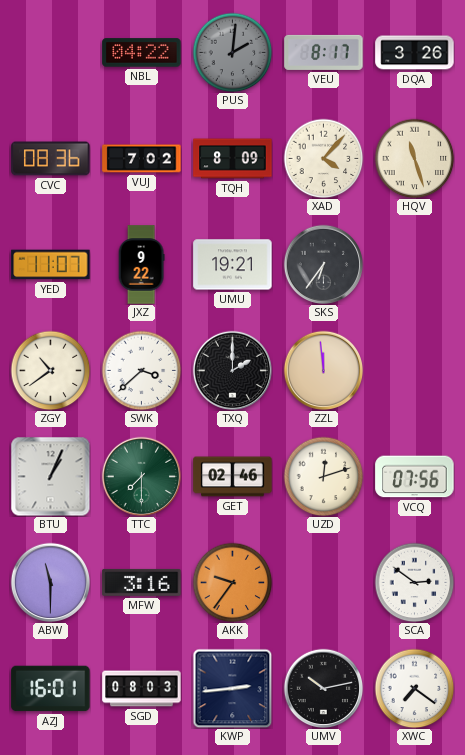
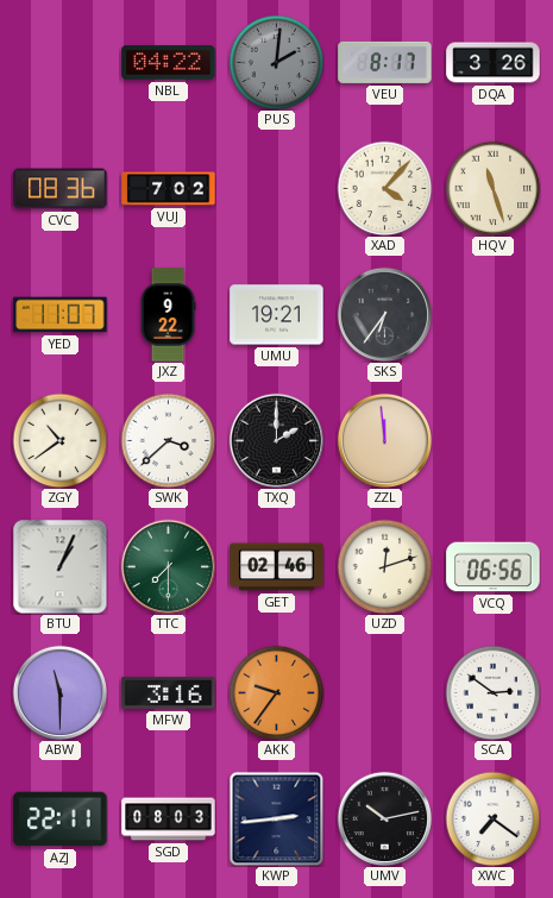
TQH: 8:09 -> none (233, 159)
VCQ: 07:56 -> 06:56 (494, 567)
AZJ: 16:01 -> 22:11 (61, 819)
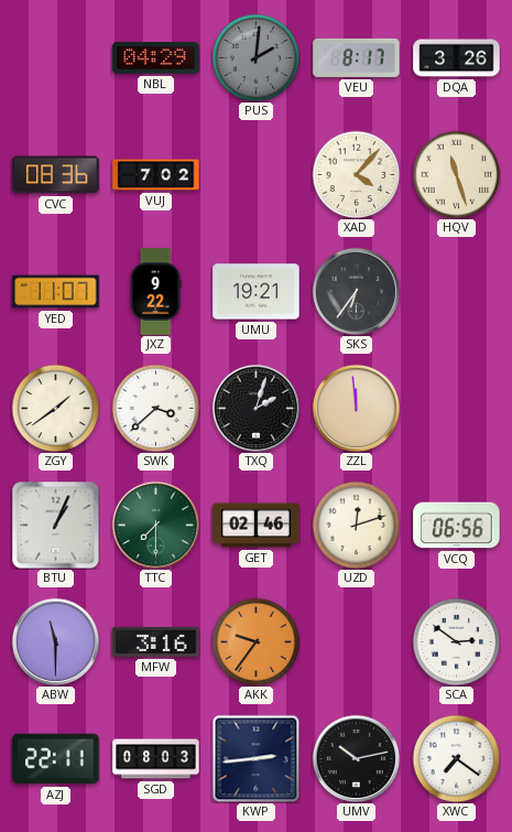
NBL: 04:22 -> 04:29 (156, 58)
ZGY: 10:39 -> 1:39 (55, 408)
TXQ: 2:00 -> 2:03 (255, 408)
